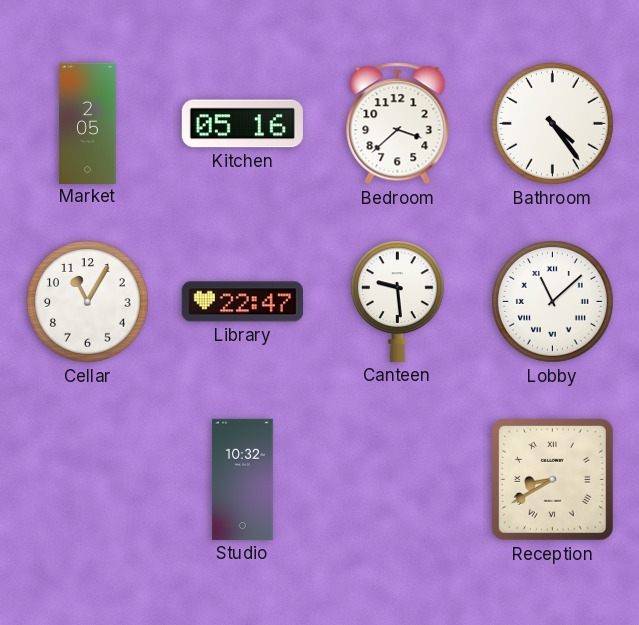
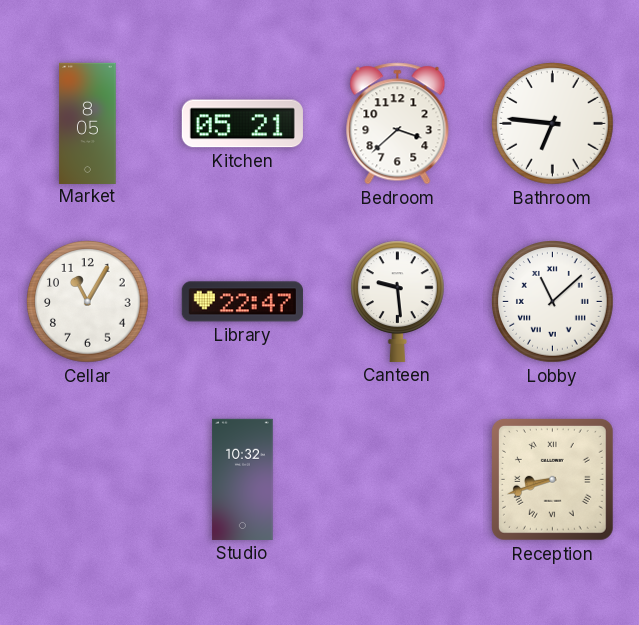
Market: 2:05 -> 8:05 (88, 123)
Kitchen: 05:16 -> 05:21 (242, 124)
Bathroom: 4:24 -> 6:46 (553, 124)
Reception: 8:40 -> 8:42 (552, 479)
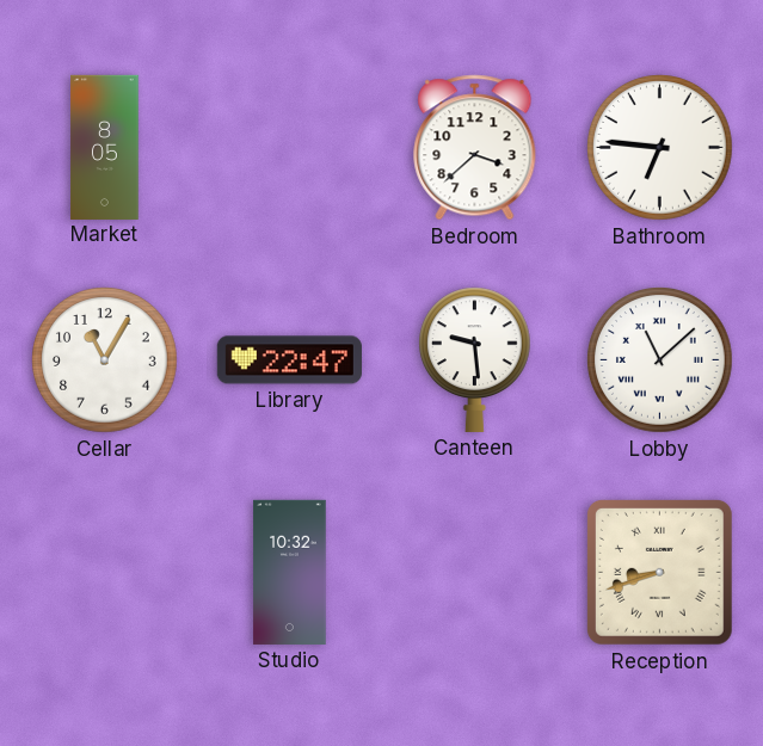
Kitchen: 05:21 -> none (242, 124)
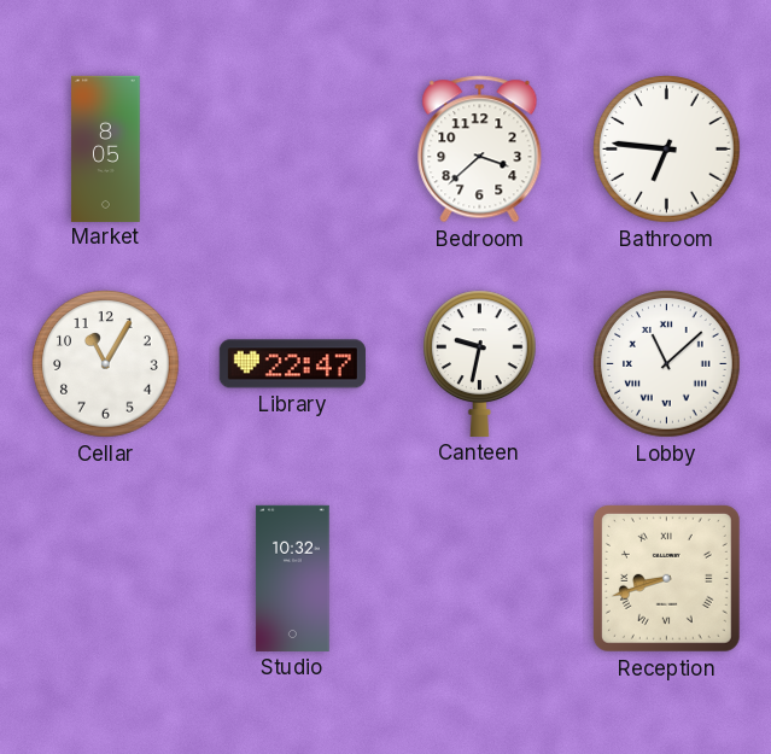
Canteen: 9:29 -> 9:32 (480, 363)
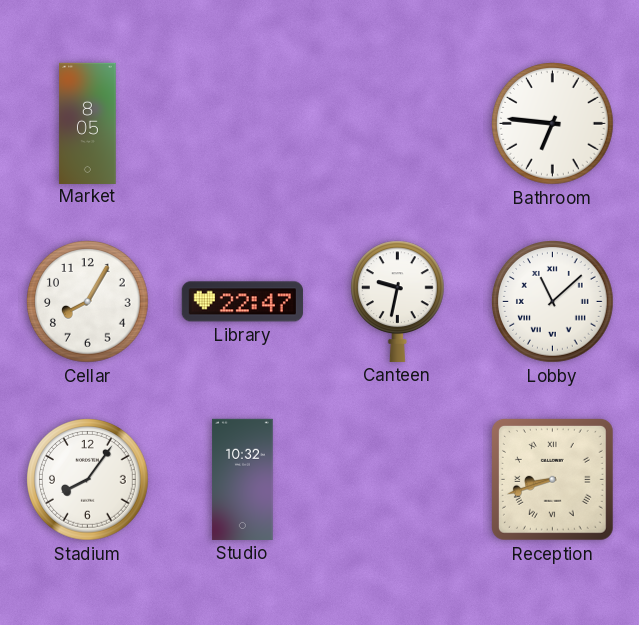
Bedroom: 3:38 -> none (480, 150)
Cellar: 11:05 -> 8:05 (88, 302)
Stadium: none -> 8:06 (88, 480)
